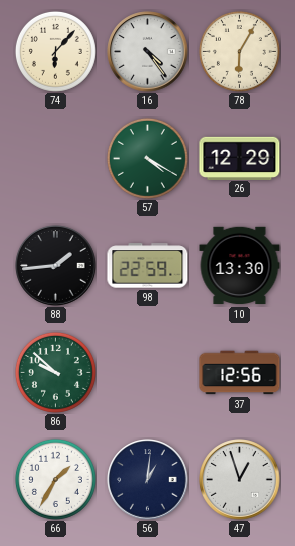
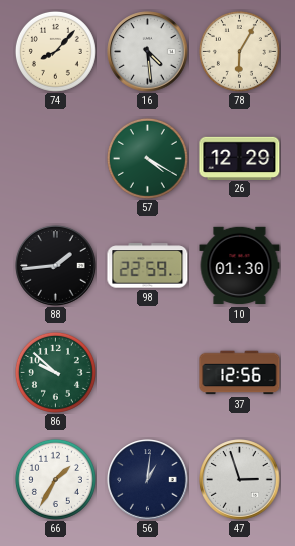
74: 6:07 -> 8:07 (55, 51)
16: 4:24 -> 4:29 (148, 52)
10: 13:30 -> 01:30 (240, 266)
47: 12:57 -> 2:57 (240, 480)
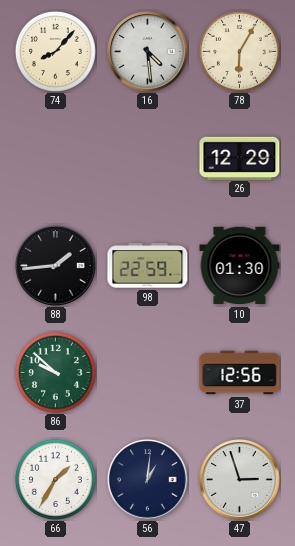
57: 4:20 -> none (147, 158)
